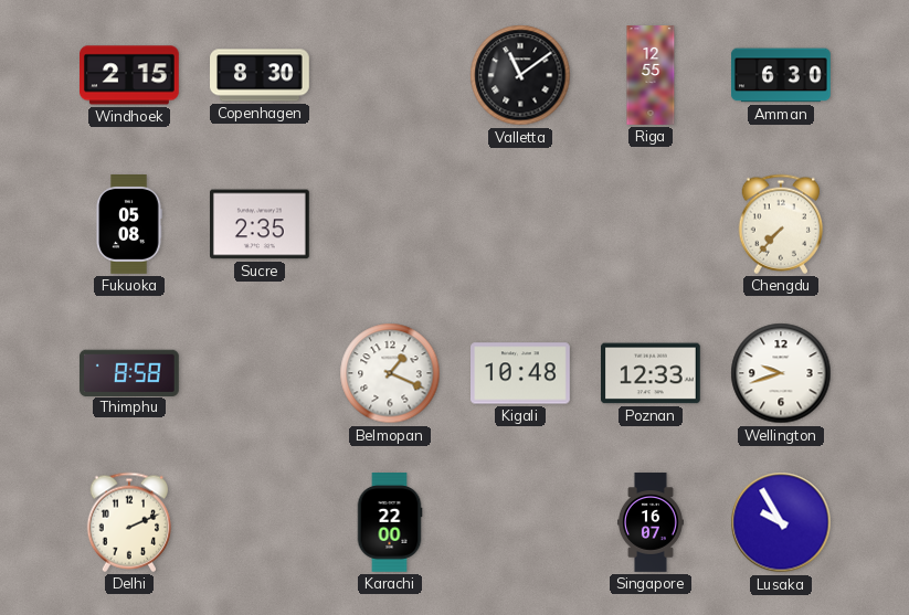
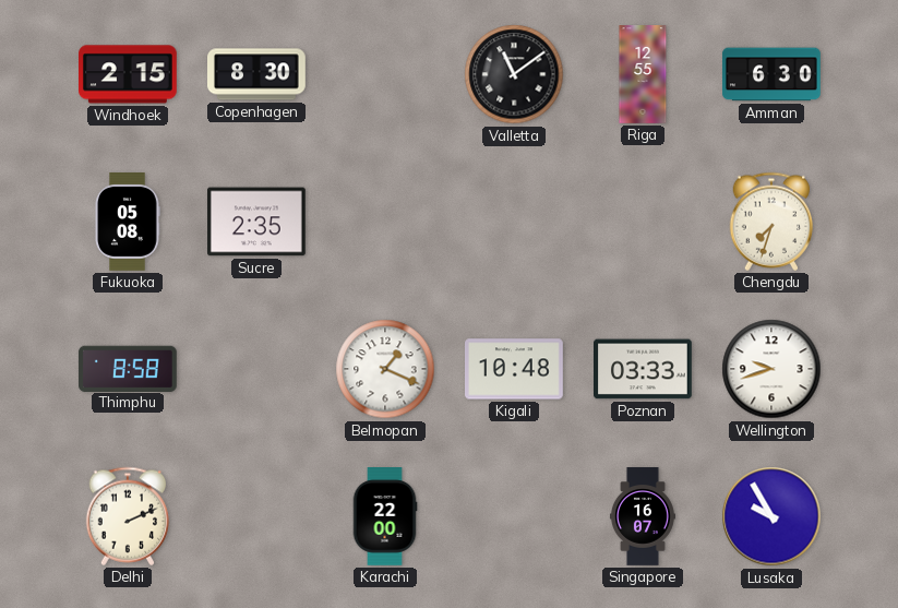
Chengdu: 7:37 -> 7:33 (771, 222)
Poznan: 12:33 -> 03:33 (644, 369)
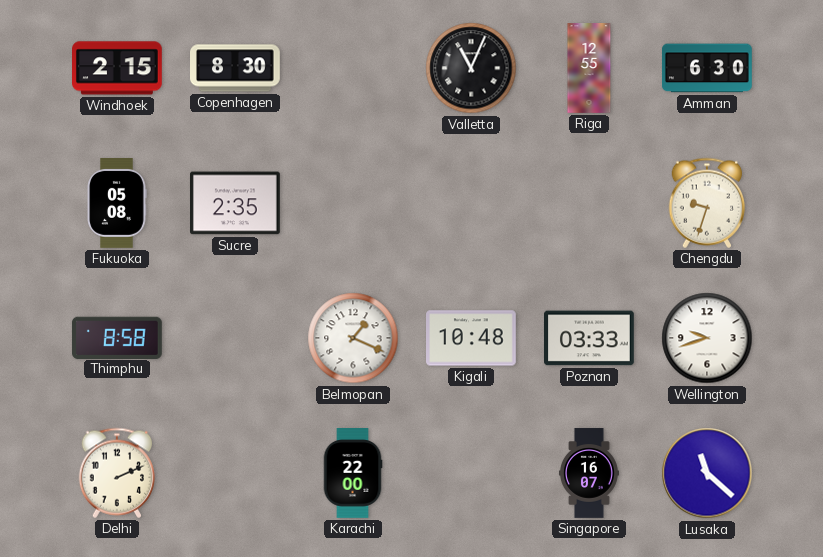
Valletta: 11:09 -> 11:04 (471, 68)
Chengdu: 7:33 -> 9:33 (707, 203)
Lusaka: 9:55 -> 11:22 (707, 473)
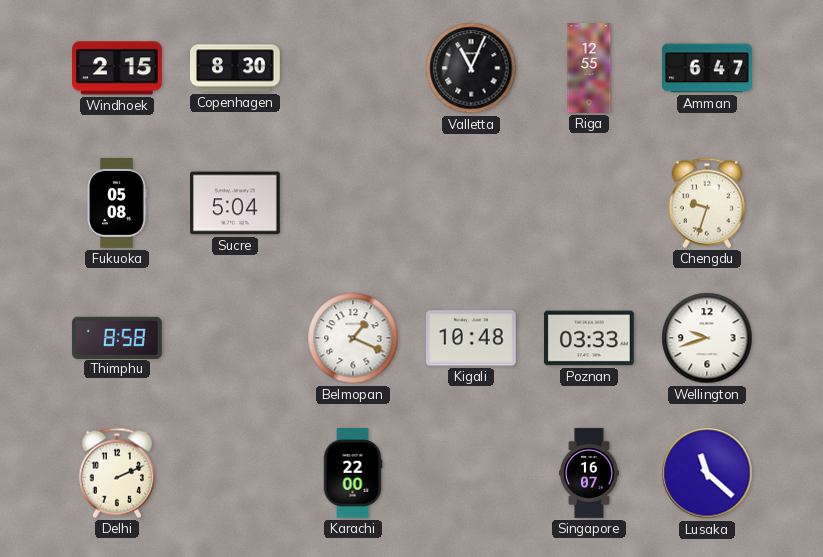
Amman: 6:30 -> 6:47 (708, 68)
Sucre: 2:35 -> 5:04 (236, 203)
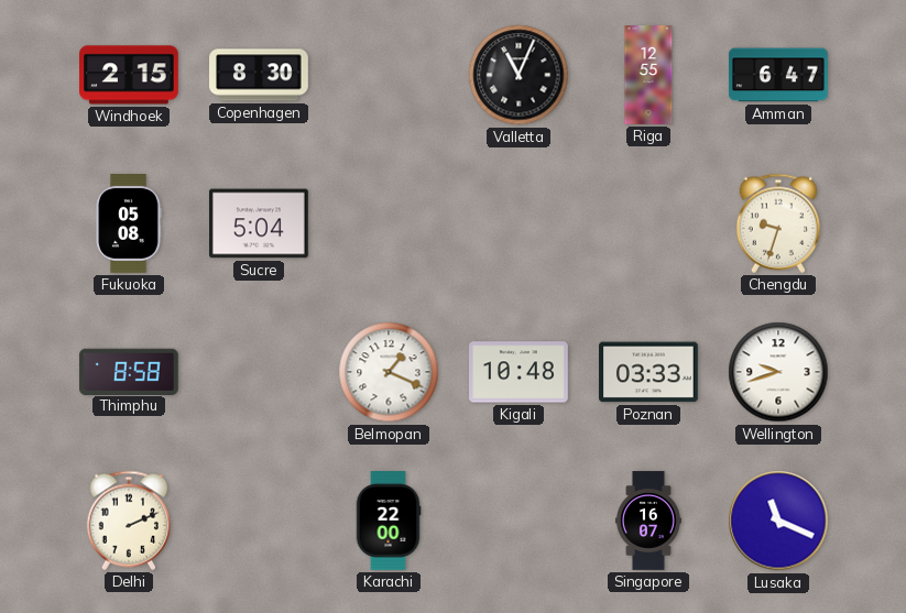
Lusaka: 11:22 -> 11:19 (778, 521)
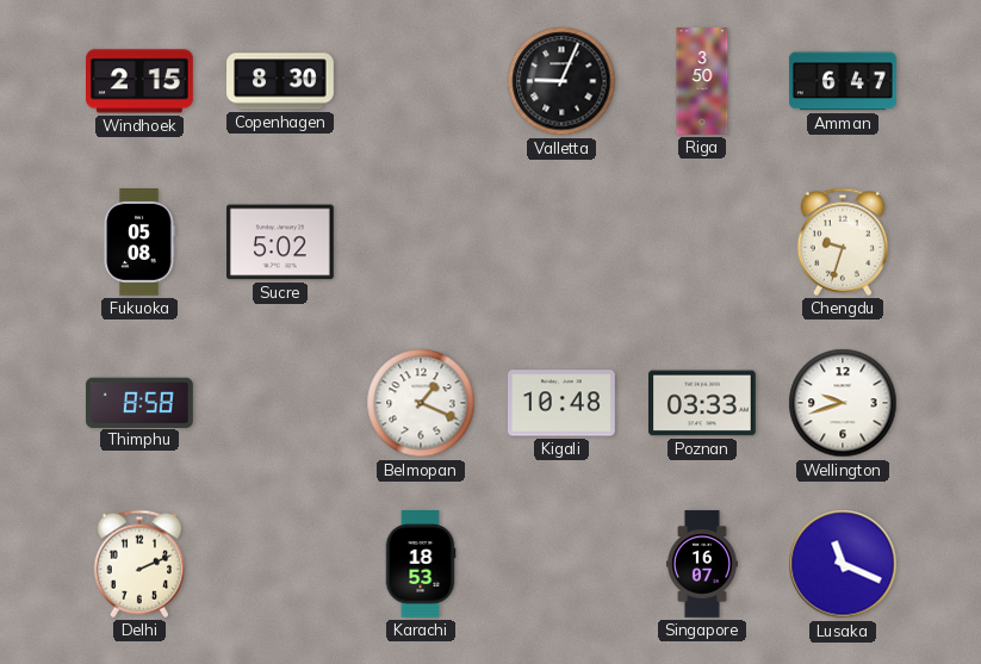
Valletta: 11:04 -> 9:04 (561, 81)
Riga: 12:55 -> 3:50 (702, 81)
Sucre: 5:04 -> 5:02 (281, 242)
Karachi: 22:00 -> 18:53 (421, 565)
